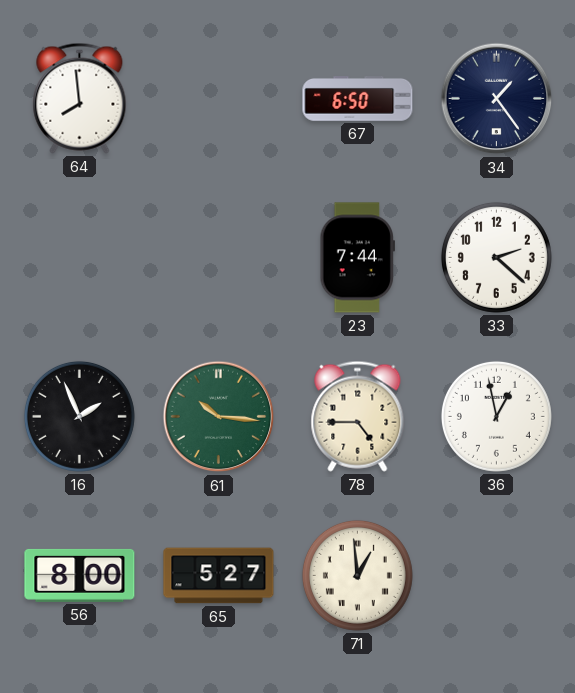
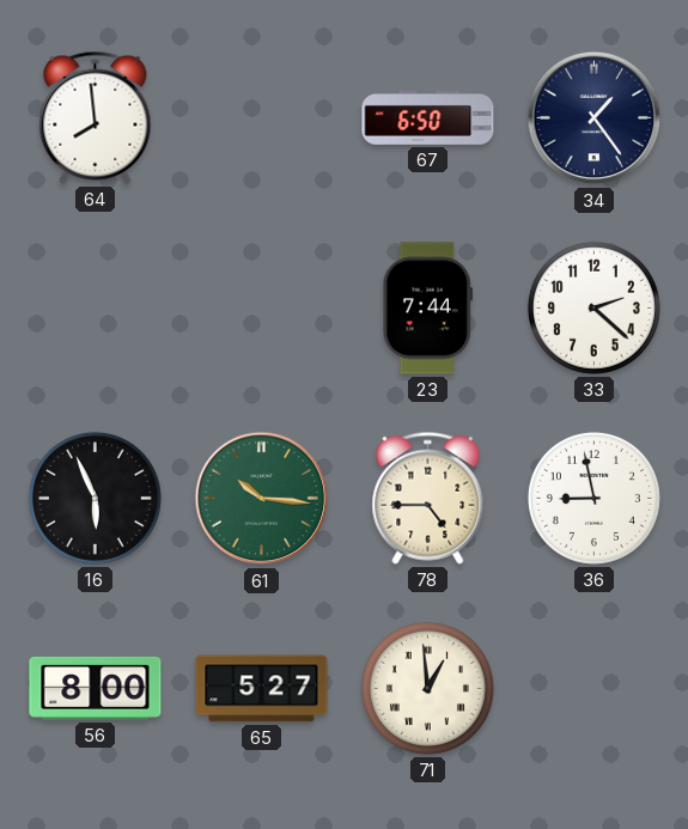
16: 1:56 -> 5:56 (95, 498)
36: 12:58 -> 8:58 (593, 498)
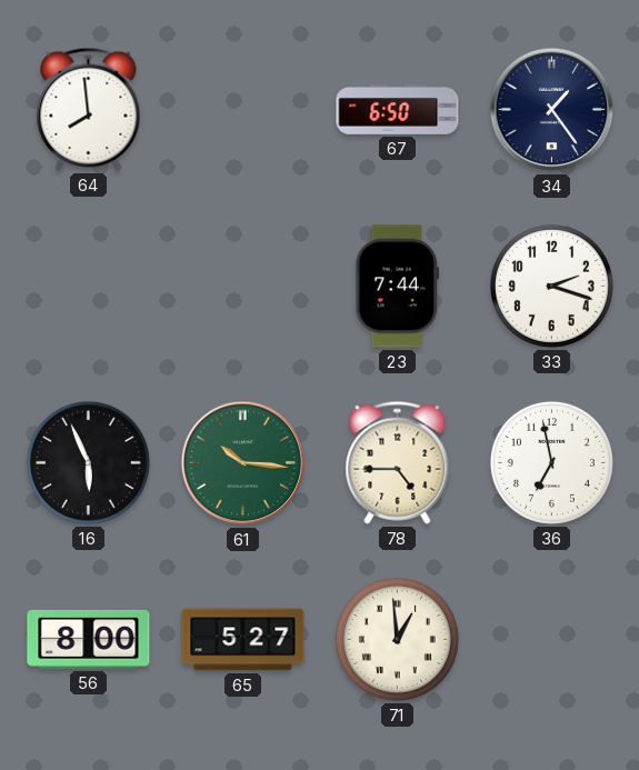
33: 2:22 -> 2:18 (551, 286)
36: 8:58 -> 6:58 (551, 462)
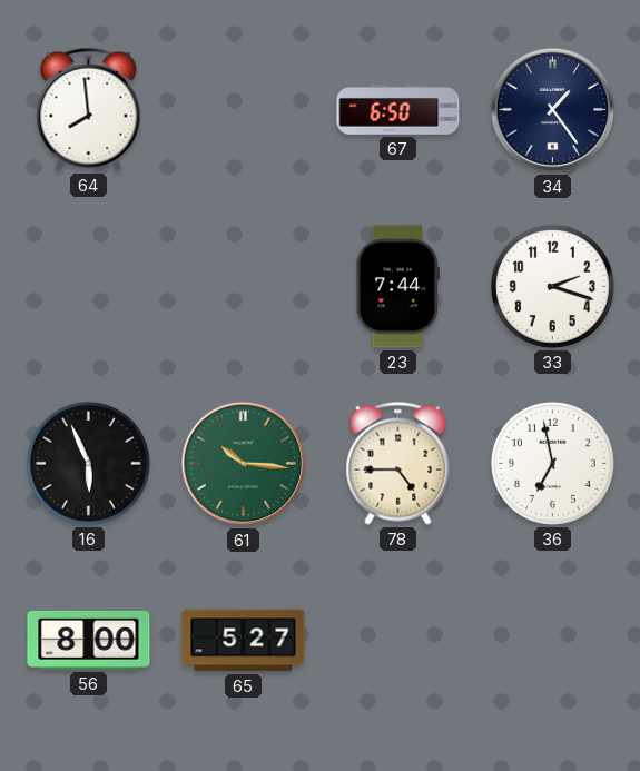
71: 12:59 -> none (397, 639)
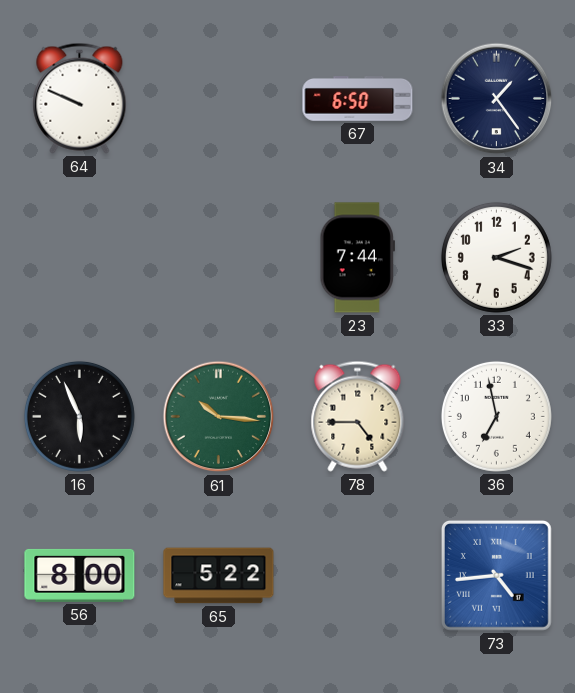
64: 7:59 -> 9:49 (80, 98)
65: 5:27 -> 5:22 (219, 576)
73: none -> 4:44 (496, 575)
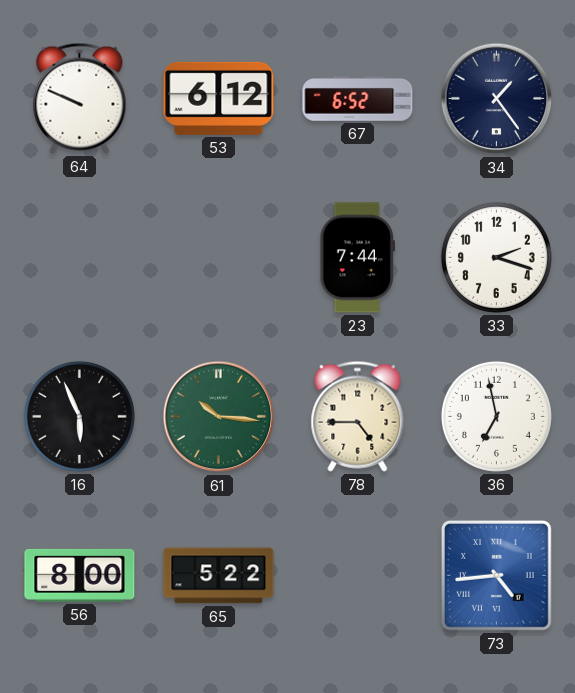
53: none -> 6:12 (219, 98)
67: 6:50 -> 6:52 (358, 99)
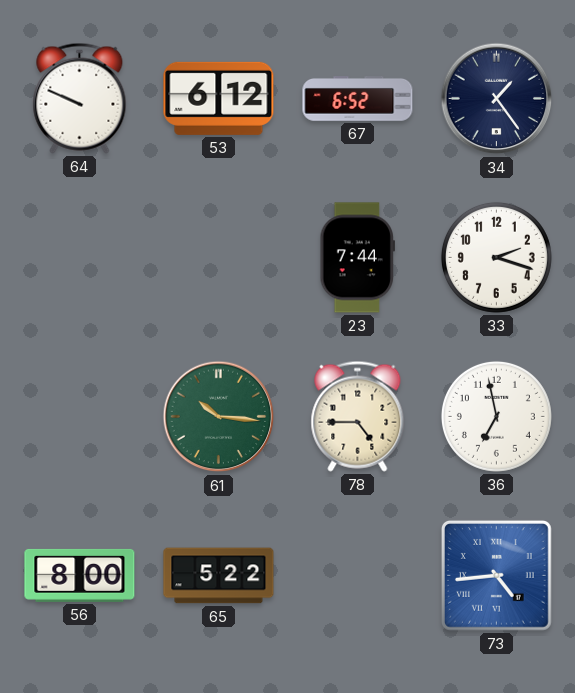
16: 5:56 -> none (79, 416)
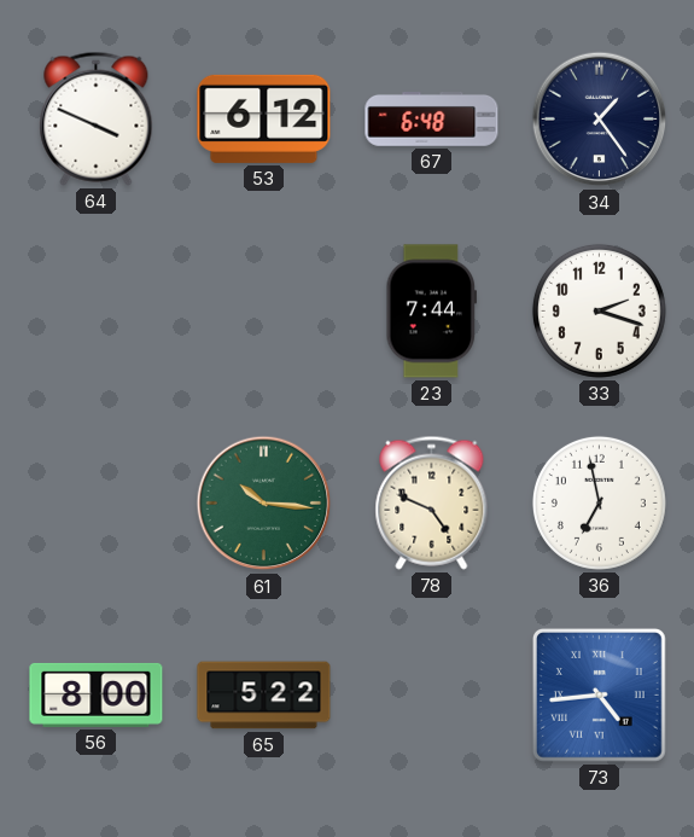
64: 9:49 -> 3:49 (97, 118)
67: 6:52 -> 6:48 (432, 120)
78: 4:45 -> 4:49 (432, 502)
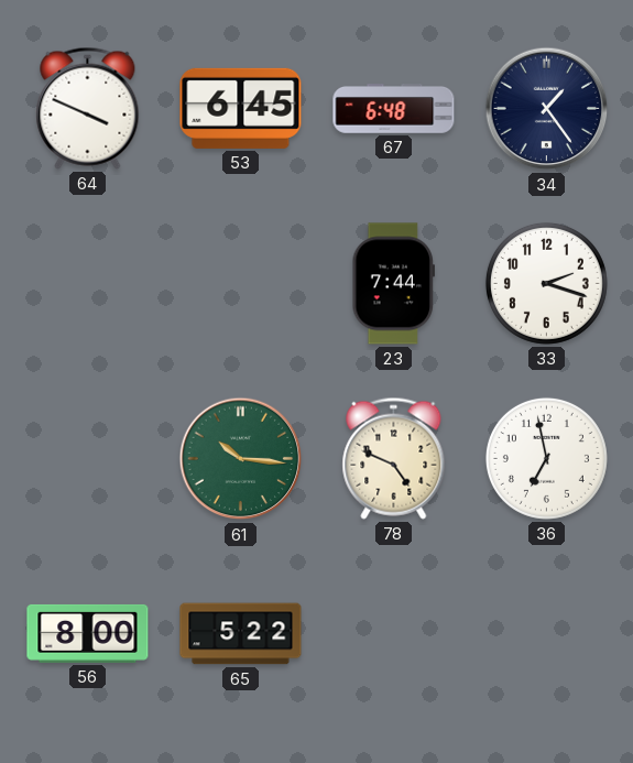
53: 6:12 -> 6:45 (241, 108)
73: 4:44 -> none (599, 694)
